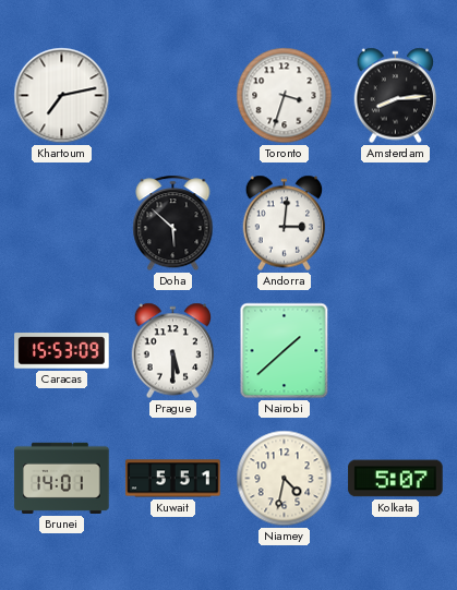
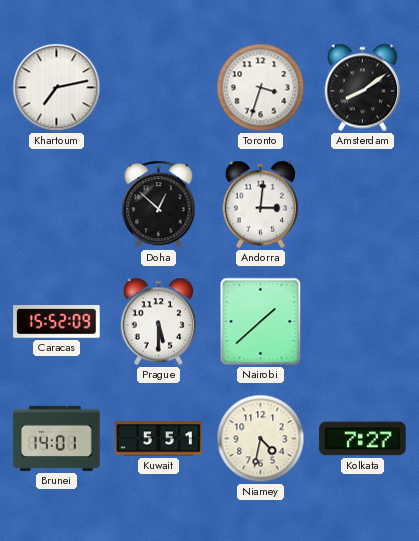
Amsterdam: 8:14 -> 8:09 (363, 88)
Doha: 5:52 -> 12:52 (159, 205)
Caracas: 15:53 -> 15:52 (57, 322)
Kolkata: 5:07 -> 7:27 (363, 439)
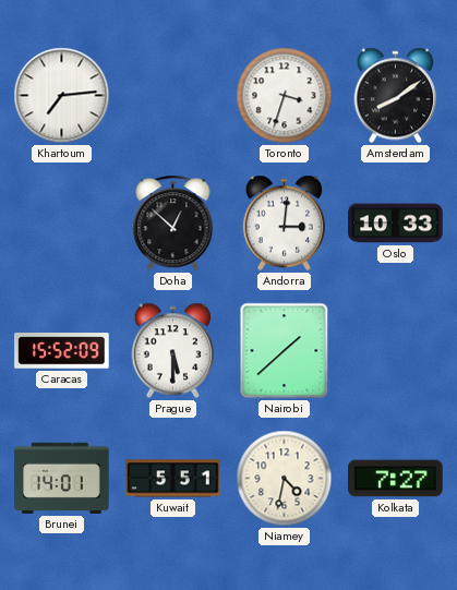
Khartoum: 7:13 -> 7:14 (62, 96)
Oslo: none -> 10:33 (396, 224)
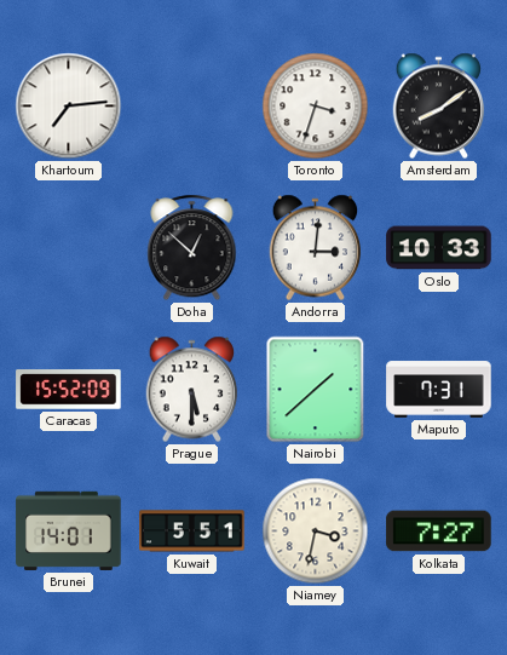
Maputo: none -> 7:31 (439, 390)
Niamey: 4:32 -> 3:32 (316, 532)
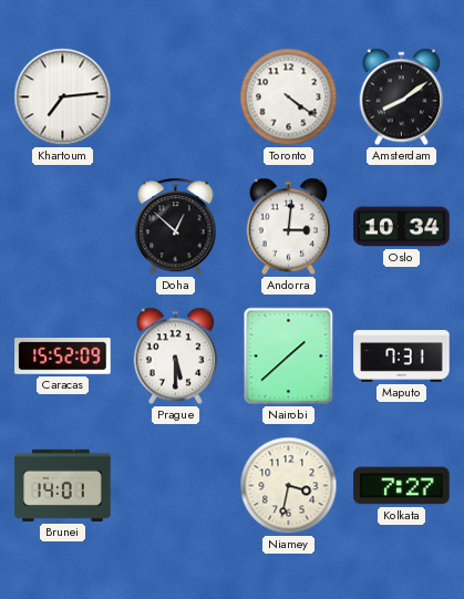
Toronto: 3:33 -> 4:21 (289, 97)
Oslo: 10:33 -> 10:34 (402, 227)
Kuwait: 5:51 -> none (192, 532)
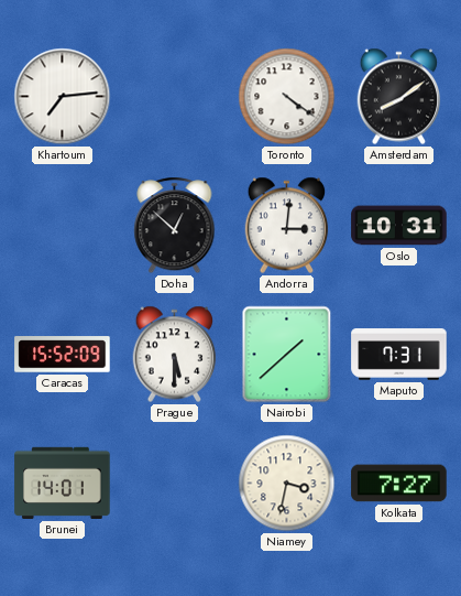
Oslo: 10:34 -> 10:31 (399, 226)
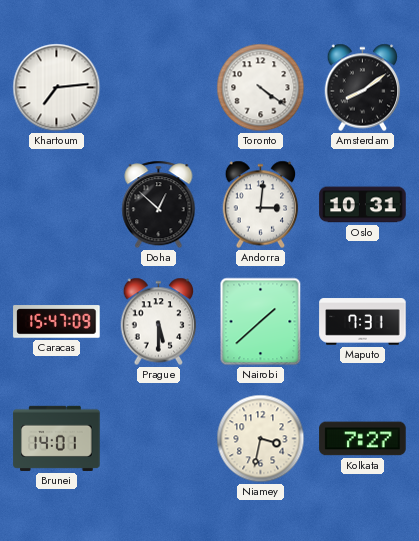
Caracas: 15:52 -> 15:47 (57, 322)
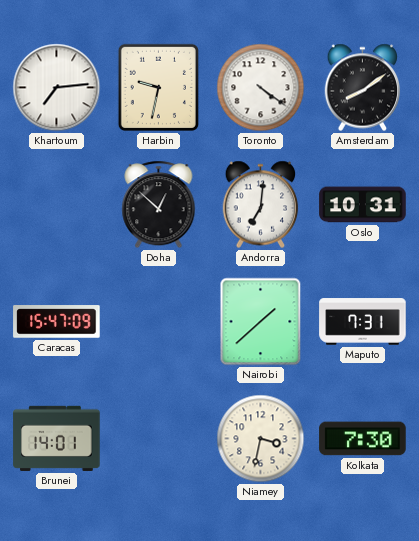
Harbin: none -> 9:32 (158, 87)
Andorra: 3:01 -> 7:01 (261, 205)
Prague: 5:30 -> none (159, 322)
Kolkata: 7:27 -> 7:30 (363, 439)
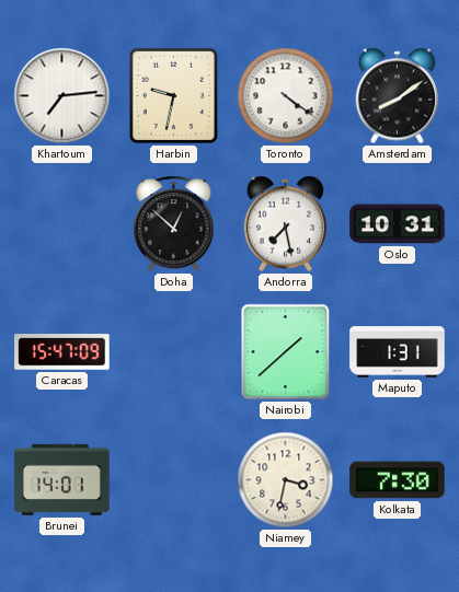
Andorra: 7:01 -> 7:28 (286, 224)
Maputo: 7:31 -> 1:31 (398, 352)
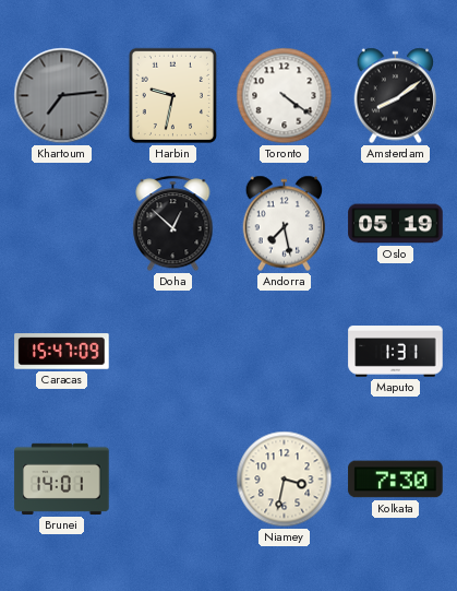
Khartoum dial: white -> grey (62, 96)
Oslo: 10:31 -> 05:19 (396, 224)
Nairobi: 1:38 -> none (286, 352)
